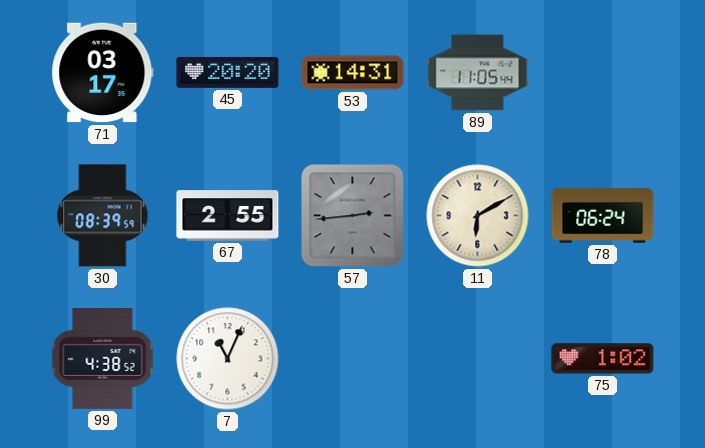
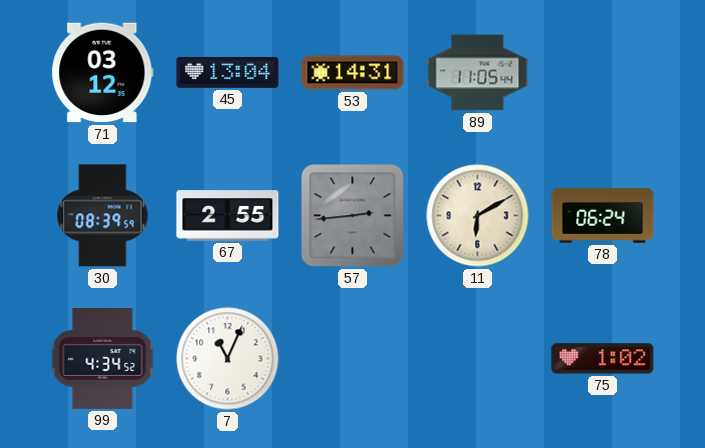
71: 03:17 -> 03:12 (103, 73)
45: 20:20 -> 13:04 (228, 72)
99: 4:38 -> 4:34 (103, 358)
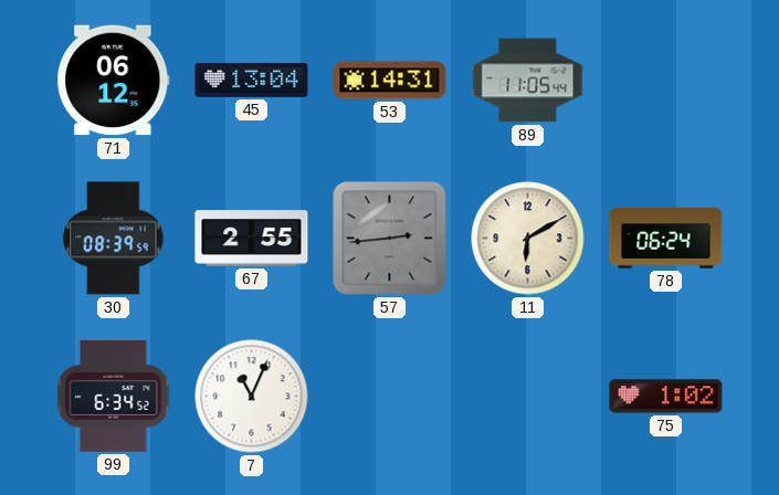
71: 03:12 -> 06:12 (114, 81)
99: 4:34 -> 6:34 (114, 396)
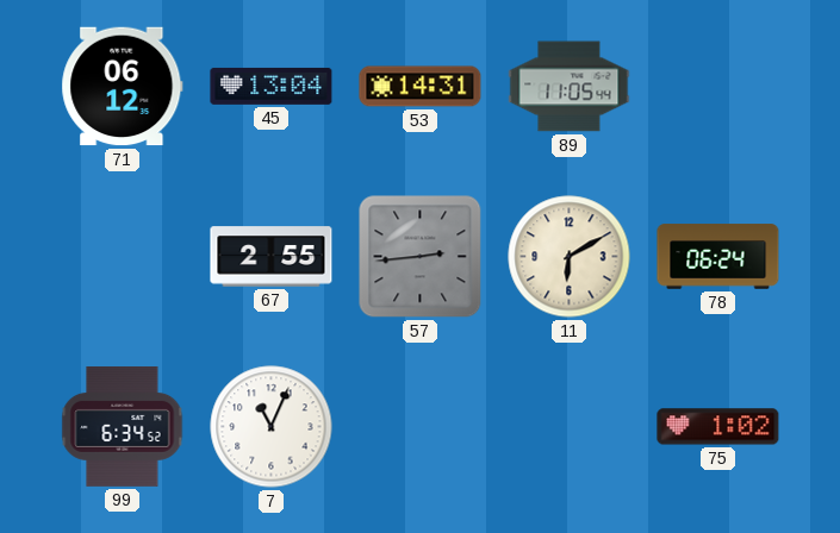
30: 08:39 -> none (114, 239)
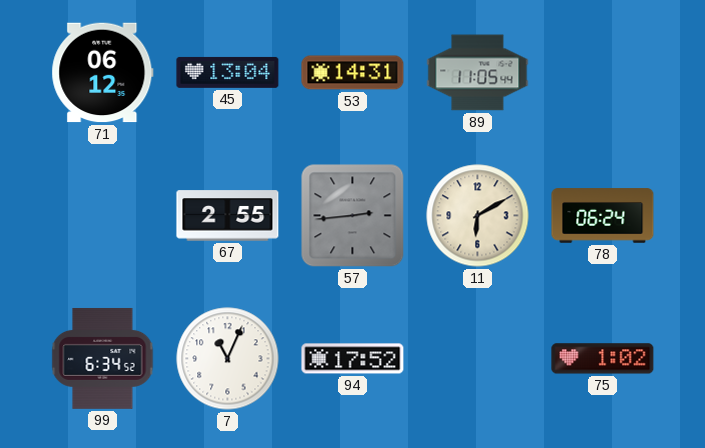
94: none -> 17:52 (353, 359)
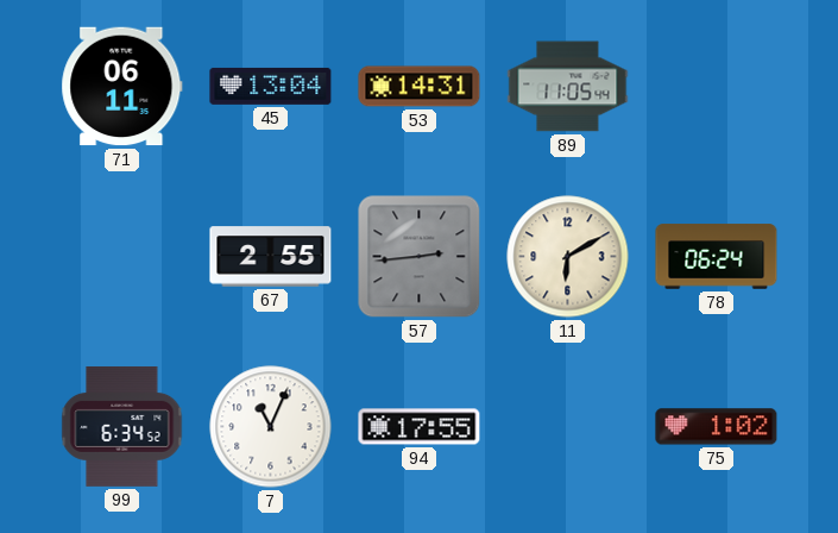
71: 06:12 -> 06:11 (122, 87)
94: 17:52 -> 17:55 (420, 427)
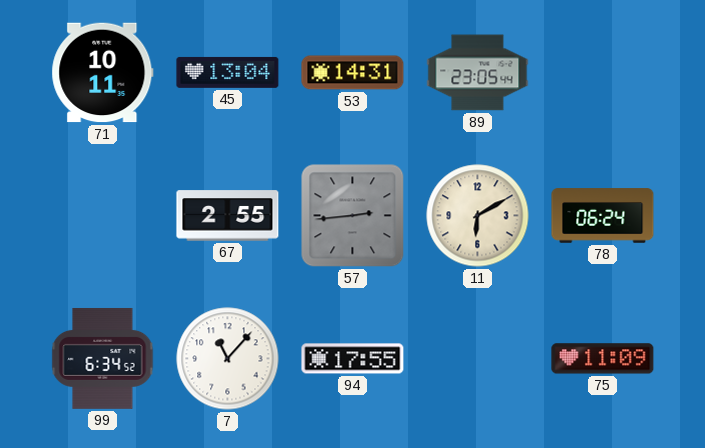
71: 06:11 -> 10:11 (103, 73)
89: 11:05 -> 23:05 (478, 73)
7: 11:04 -> 11:07 (228, 359)
75: 1:02 -> 11:09 (603, 359)
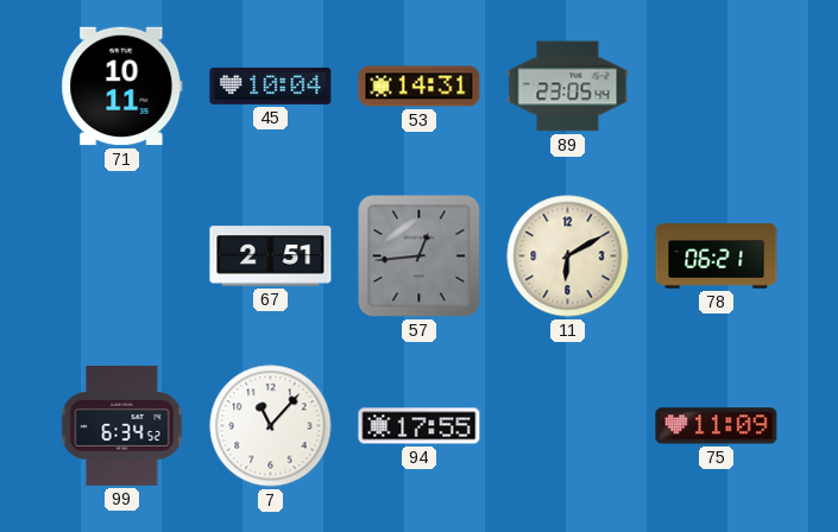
45: 13:04 -> 10:04 (271, 85)
67: 2:55 -> 2:51 (271, 256)
57: 2:44 -> 12:44 (420, 256)
78: 06:24 -> 06:21 (717, 256)
